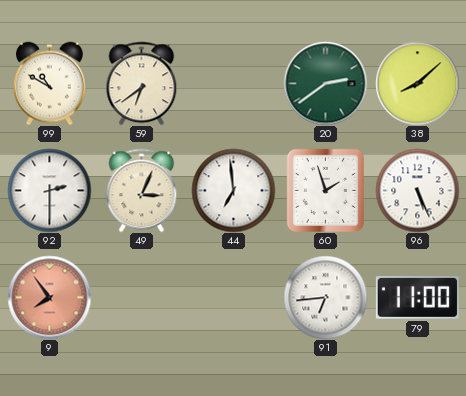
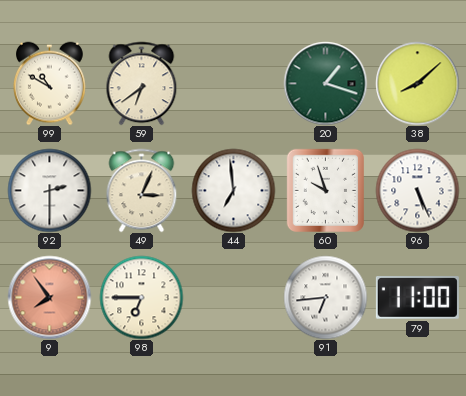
20: 2:39 -> 1:18 (325, 83)
60: 1:57 -> 9:57 (325, 190)
98: none -> 6:45 (141, 297)
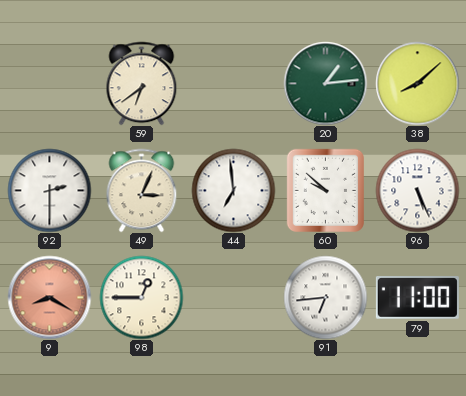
99: 10:50 -> none (50, 83)
20: 1:18 -> 1:14 (325, 83)
60: 9:57 -> 9:52 (325, 190)
9: 7:54 -> 8:20 (49, 297)
98: 6:45 -> 12:45 (141, 297)
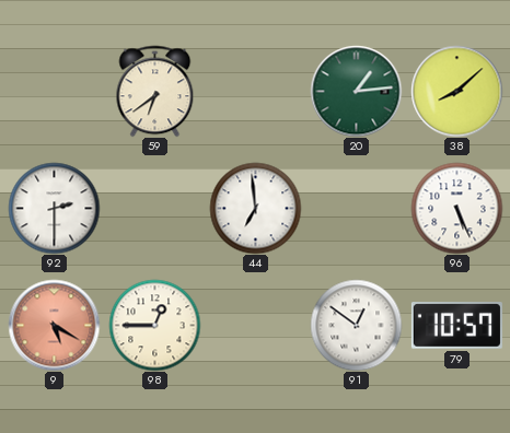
49: 3:04 -> none (142, 190)
60: 9:52 -> none (325, 190)
9: 8:20 -> 5:20 (54, 325)
91: 6:44 -> 12:51 (356, 325)
79: 11:00 -> 10:57 (456, 326)
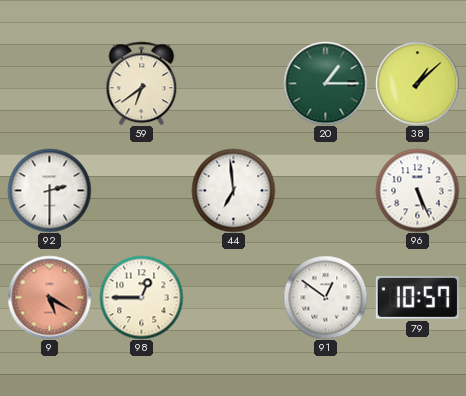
20: 1:14 -> 1:15 (325, 83)
38: 8:08 -> 1:08 (417, 83)
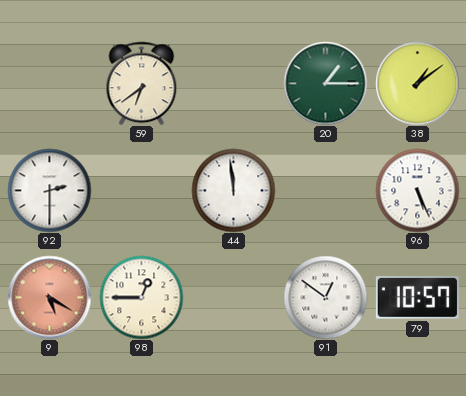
38: 1:08 -> 1:09 (417, 83)
44: 6:59 -> 11:59 (233, 190)
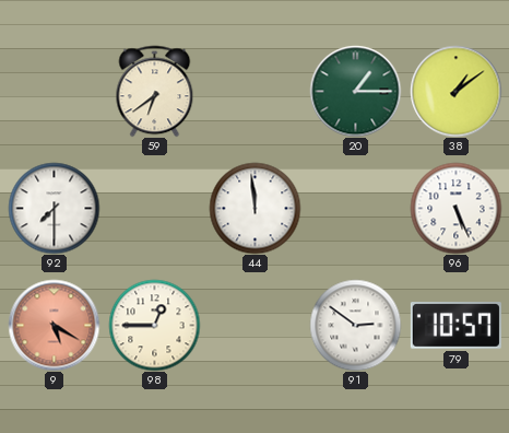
92: 2:30 -> 7:30 (54, 208)
91: 12:51 -> 2:51 (355, 325)
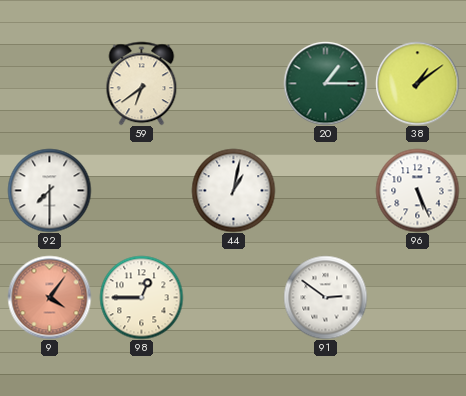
44: 11:59 -> 1:02 (233, 190)
9: 5:20 -> 4:06 (49, 297)
79: 10:57 -> none (455, 326)
